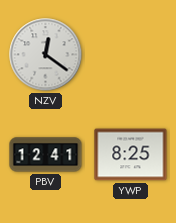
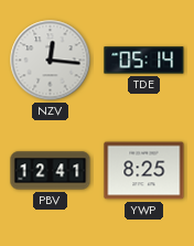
NZV: 12:21 -> 12:16 (51, 61)
TDE: none -> 05:14 (144, 61)
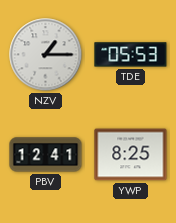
NZV: 12:16 -> 1:15 (46, 55)
TDE: 05:14 -> 05:53 (131, 55)
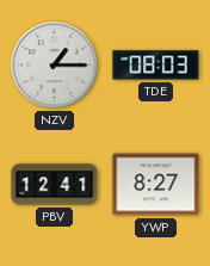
TDE: 05:53 -> 08:03 (156, 66)
YWP: 8:25 -> 8:27 (156, 185)
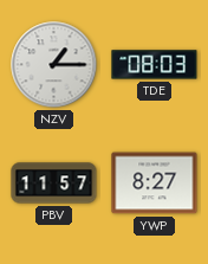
PBV: 12:41 -> 11:57 (54, 183)
